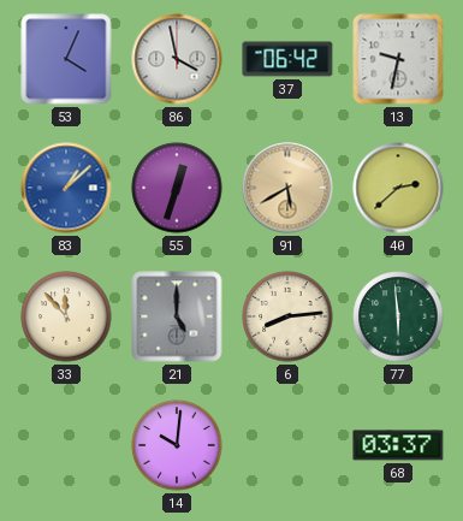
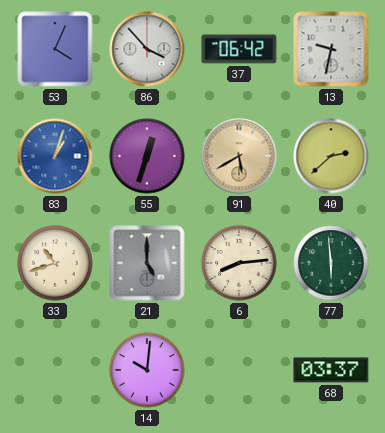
86: 3:58 -> 3:53 (147, 49)
83: 1:08 -> 1:03 (55, 156)
33: 11:53 -> 10:42 (55, 263)
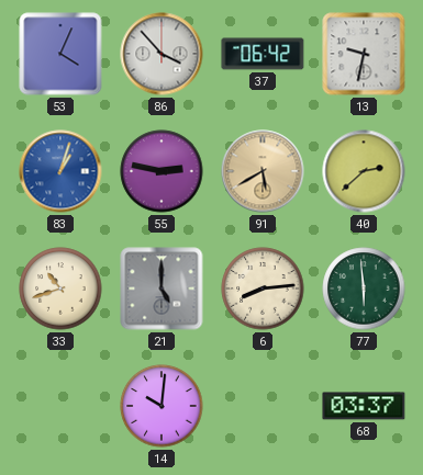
55: 12:33 -> 2:47 (162, 171)
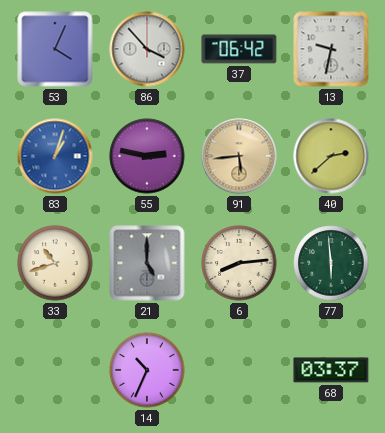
91: 5:40 -> 5:44 (239, 156)
14: 10:01 -> 10:34 (147, 370)
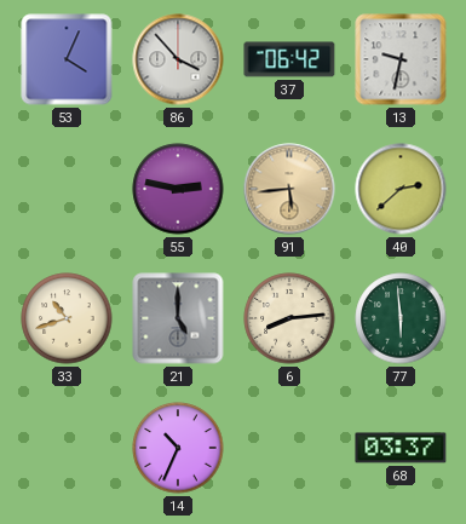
83: 1:03 -> none (55, 156)
